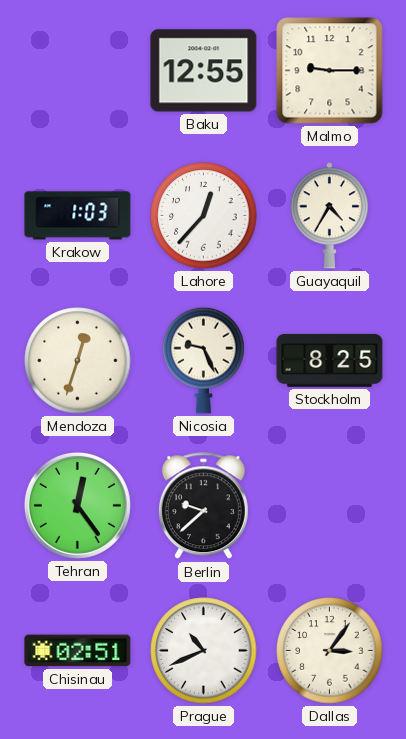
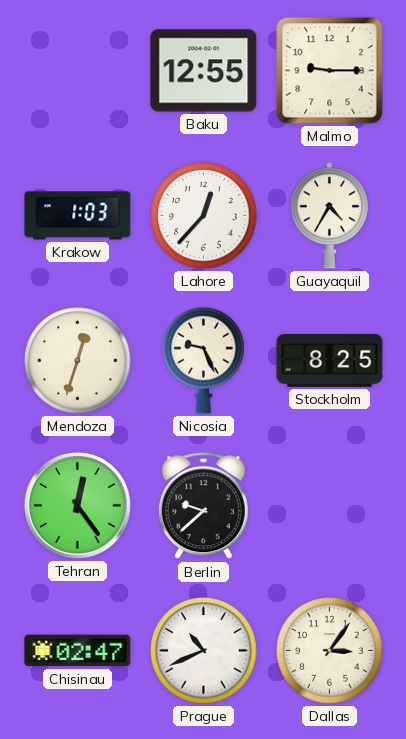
Chisinau: 02:51 -> 02:47 (78, 651)
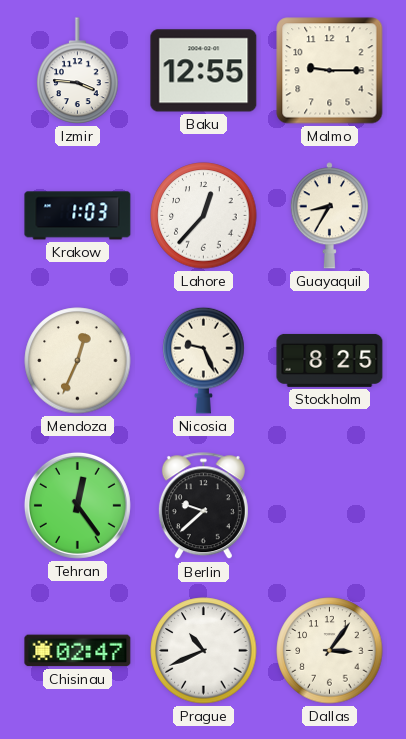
Izmir: none -> 3:46 (78, 71)
Guayaquil: 4:35 -> 8:35 (329, 216)
Mendoza: 12:33 -> 12:34 (78, 361)
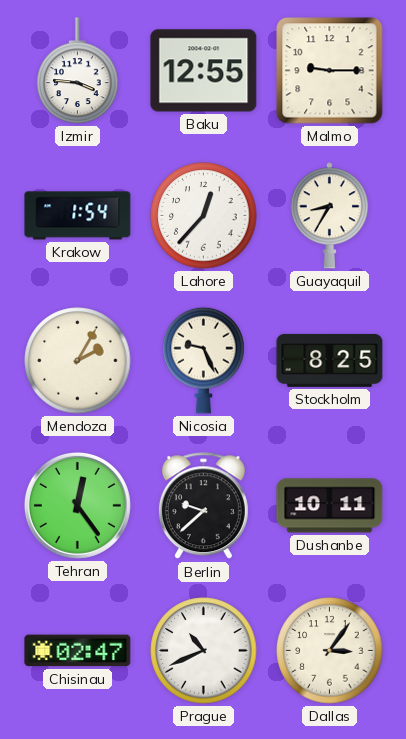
Krakow: 1:03 -> 1:54 (78, 216)
Mendoza: 12:34 -> 2:05 (78, 361)
Dushanbe: none -> 10:11 (330, 506)
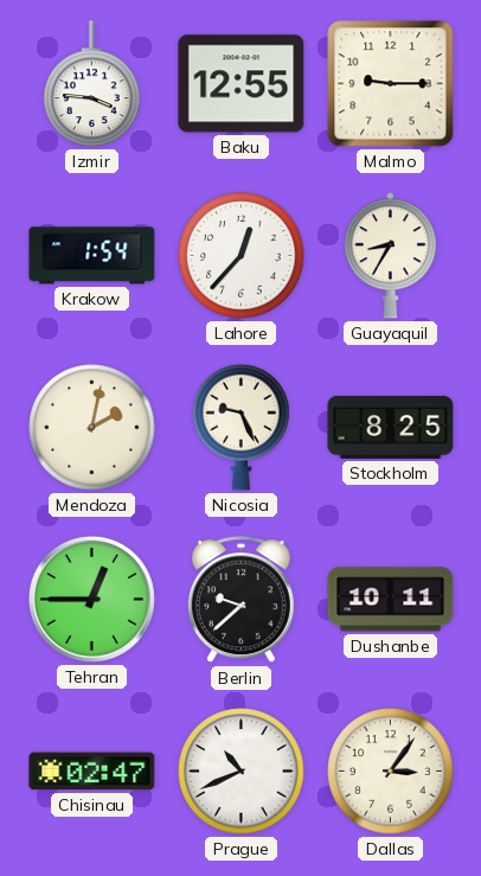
Mendoza: 2:05 -> 2:02 (92, 428)
Tehran: 12:24 -> 12:45 (91, 599)
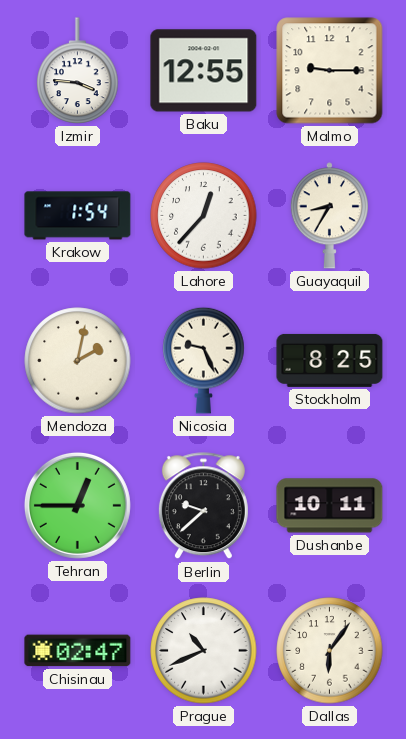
Dallas: 3:06 -> 6:06 (330, 651)
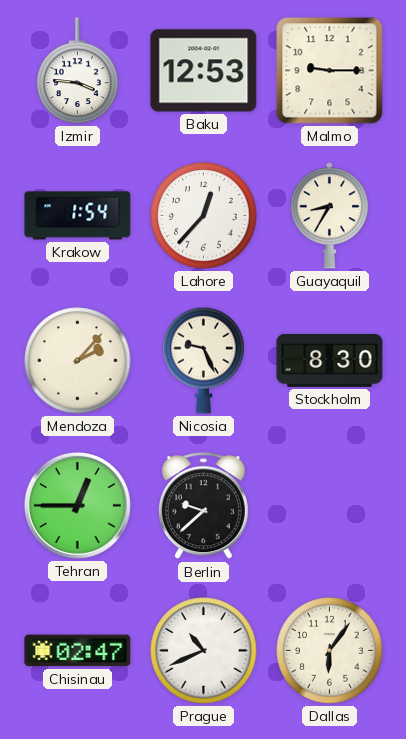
Baku: 12:55 -> 12:53 (204, 71)
Mendoza: 2:02 -> 2:07 (78, 361)
Stockholm: 8:25 -> 8:30 (330, 360)
Dushanbe: 10:11 -> none (330, 506)
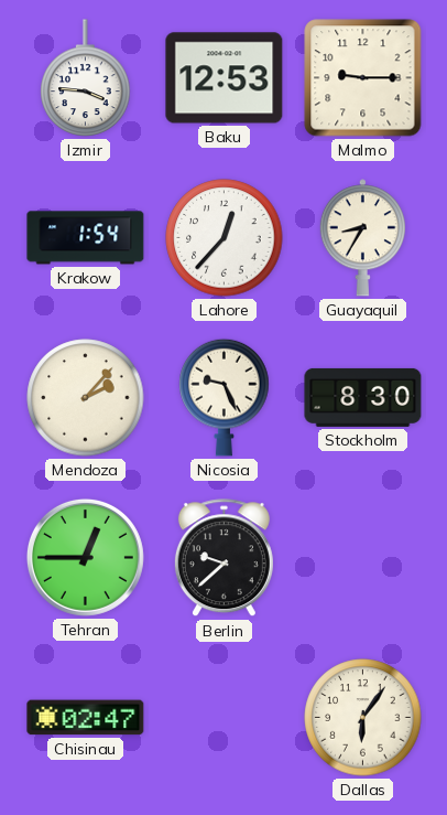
Prague: 10:41 -> none (204, 651)
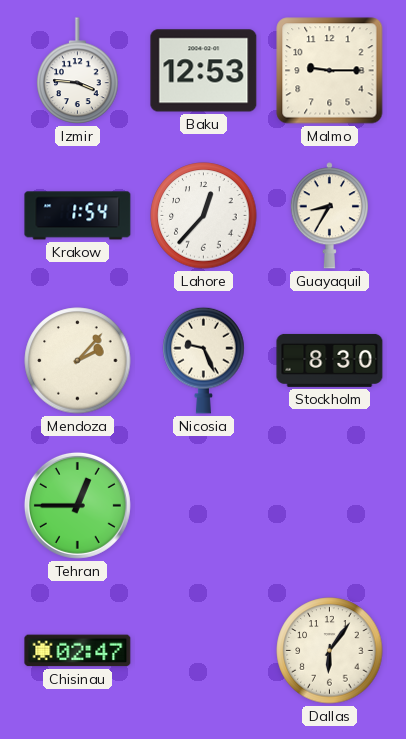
Berlin: 9:38 -> none (223, 558)
